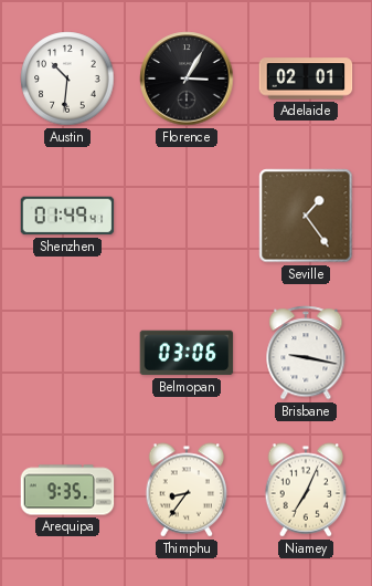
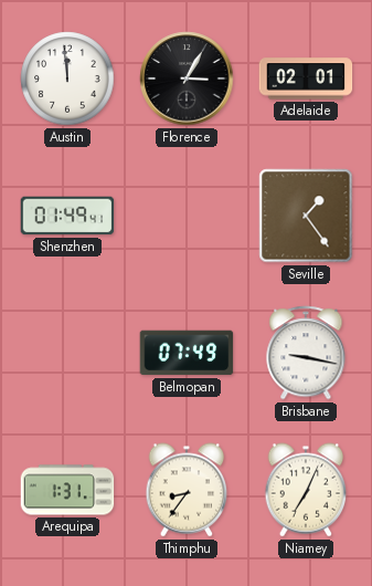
Austin: 10:31 -> 11:59 (67, 79)
Belmopan: 03:06 -> 07:49 (187, 353)
Arequipa: 9:35 -> 1:31 (67, 490)
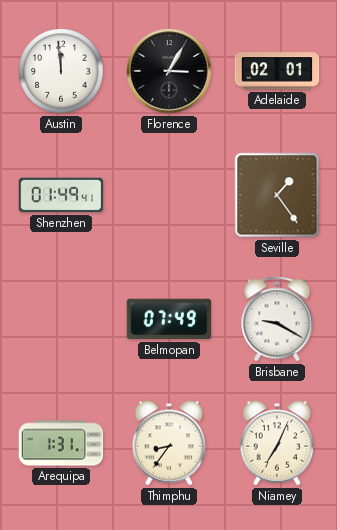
Brisbane: 9:17 -> 9:20 (277, 319)
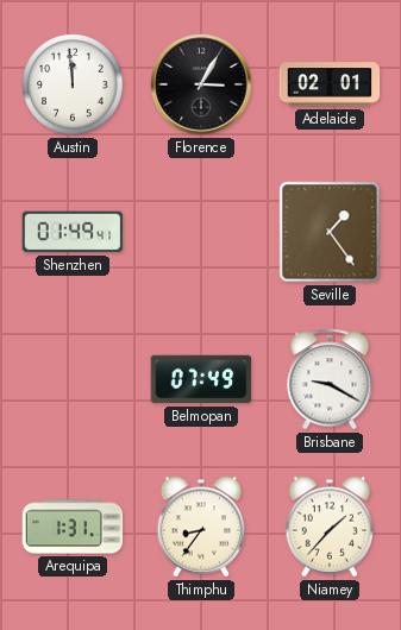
Niamey: 7:04 -> 1:37 (330, 527)
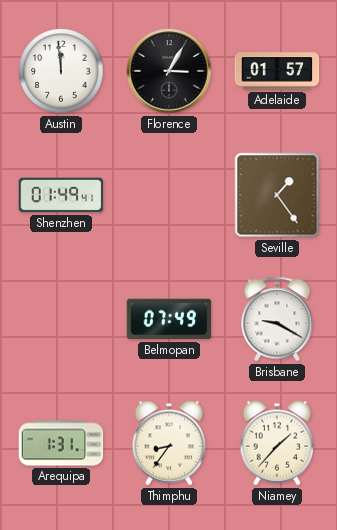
Adelaide: 02:01 -> 01:57 (277, 71)
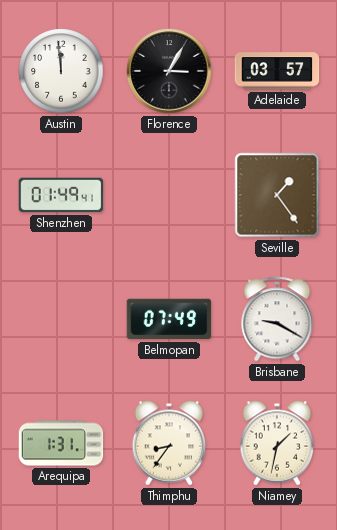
Adelaide: 01:57 -> 03:57 (277, 71)
Niamey: 1:37 -> 1:32 (277, 443)
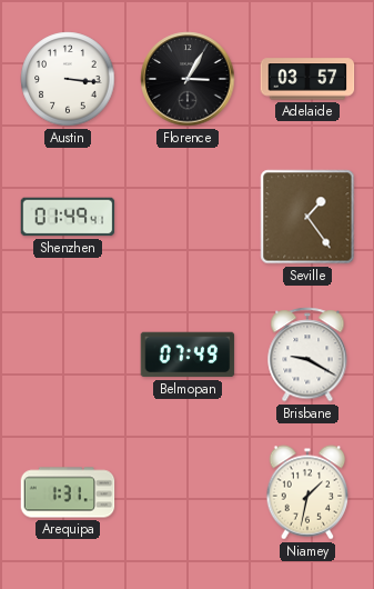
Austin: 11:59 -> 3:16 (68, 79)
Thimphu: 8:36 -> none (169, 443)
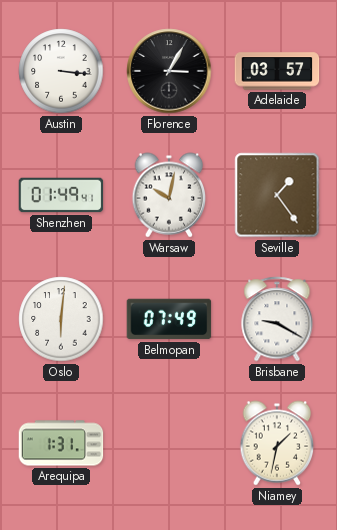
Warsaw: none -> 10:02 (169, 195)
Oslo: none -> 6:01 (61, 319)
